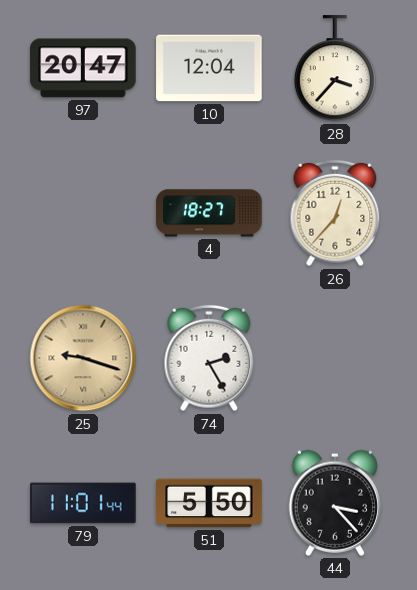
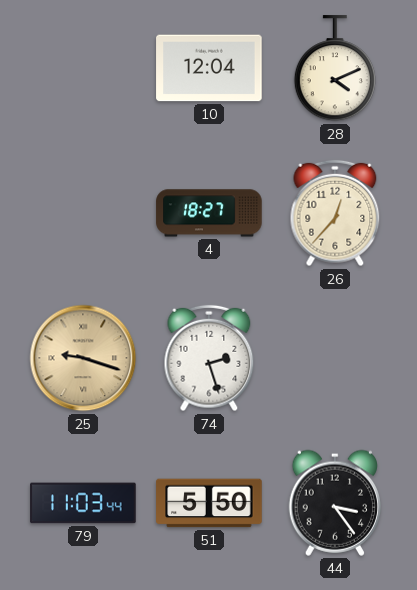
97: 20:47 -> none (83, 68)
28: 3:37 -> 4:11 (335, 69)
74: 2:25 -> 2:27 (209, 358)
79: 11:01 -> 11:03 (83, 503)
44: 3:23 -> 3:24 (334, 503)
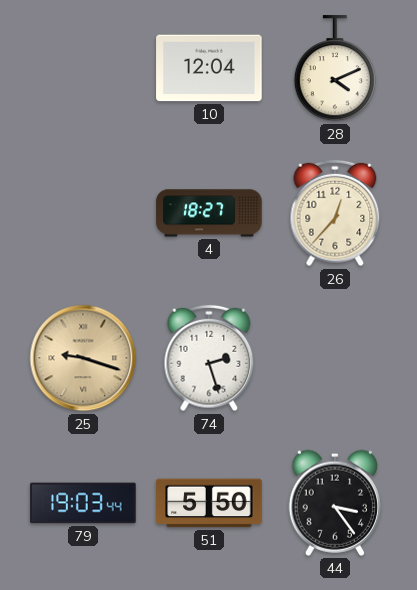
79: 11:03 -> 19:03 (83, 503)
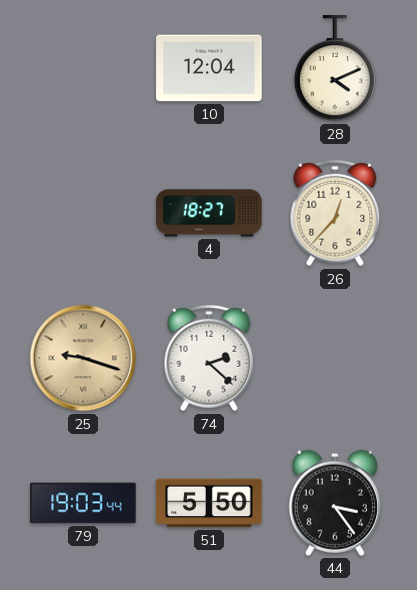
74: 2:27 -> 2:22 (209, 358)
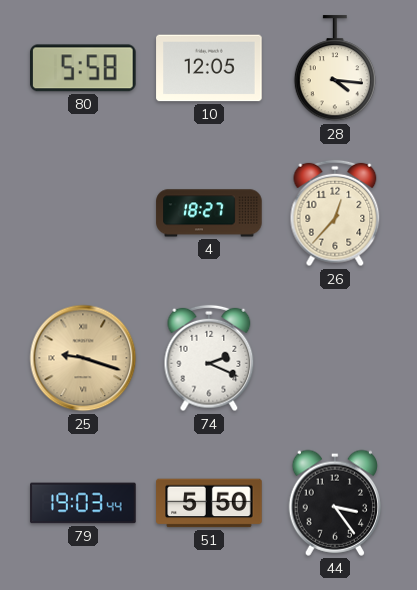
80: none -> 5:58 (84, 68)
10: 12:04 -> 12:05 (209, 68)
28: 4:11 -> 4:16 (335, 69)
74: 2:22 -> 2:19 (209, 358)
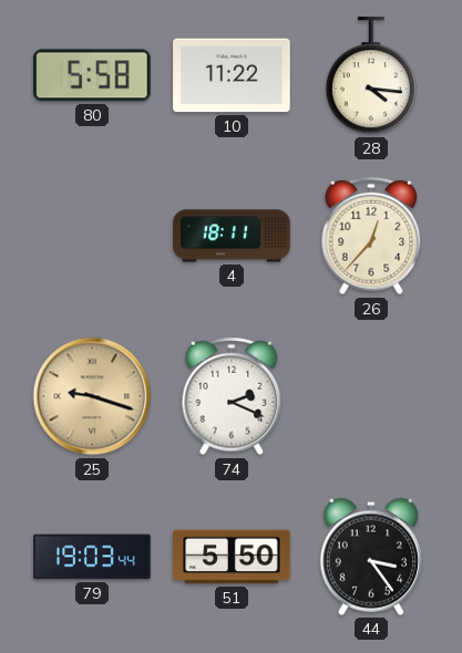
10: 12:05 -> 11:22 (232, 75)
4: 18:27 -> 18:11 (232, 236)
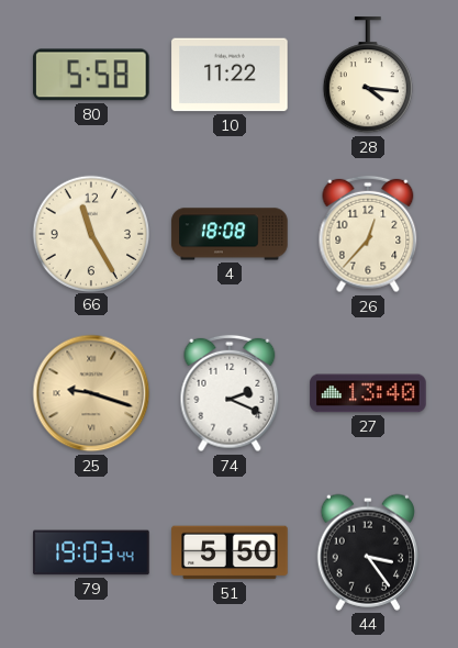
66: none -> 11:25 (90, 233)
4: 18:11 -> 18:08 (230, 234)
27: none -> 13:40 (368, 393)
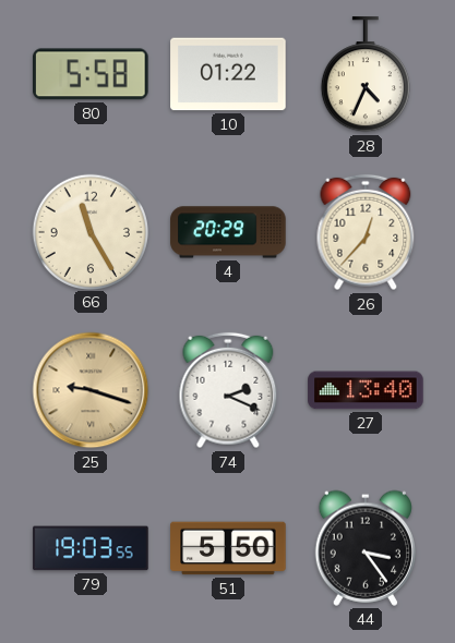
10: 11:22 -> 01:22 (228, 74)
28: 4:16 -> 4:34 (366, 75)
4: 18:08 -> 20:29 (228, 232)
79: 19:03:44 -> 19:03:55 (91, 548)
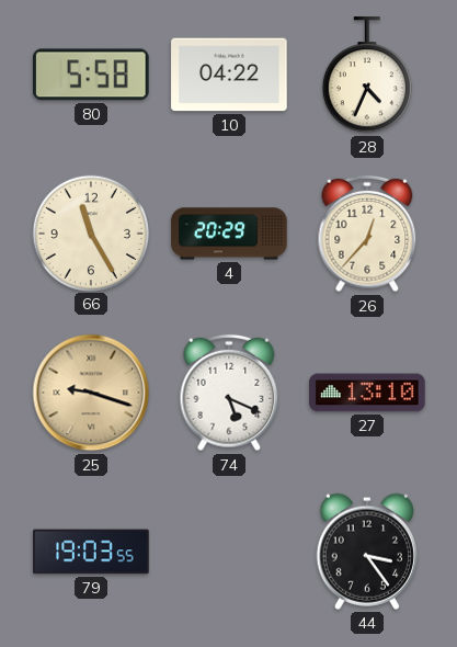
10: 01:22 -> 04:22 (229, 75)
74: 2:19 -> 5:19 (229, 393)
27: 13:40 -> 13:10 (367, 393)
51: 5:50 -> none (228, 548)
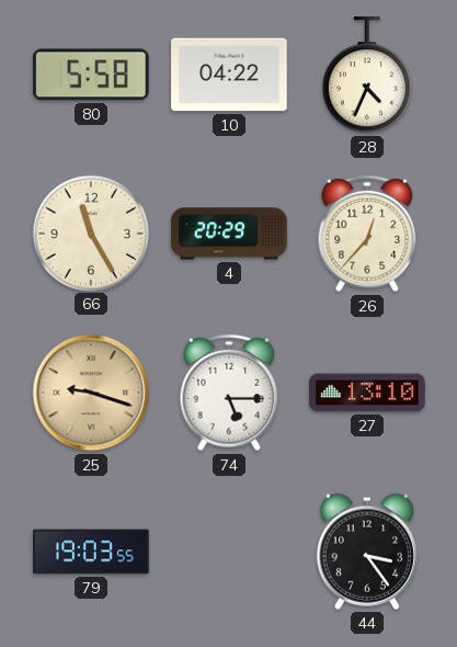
74: 5:19 -> 5:15 (229, 393)
